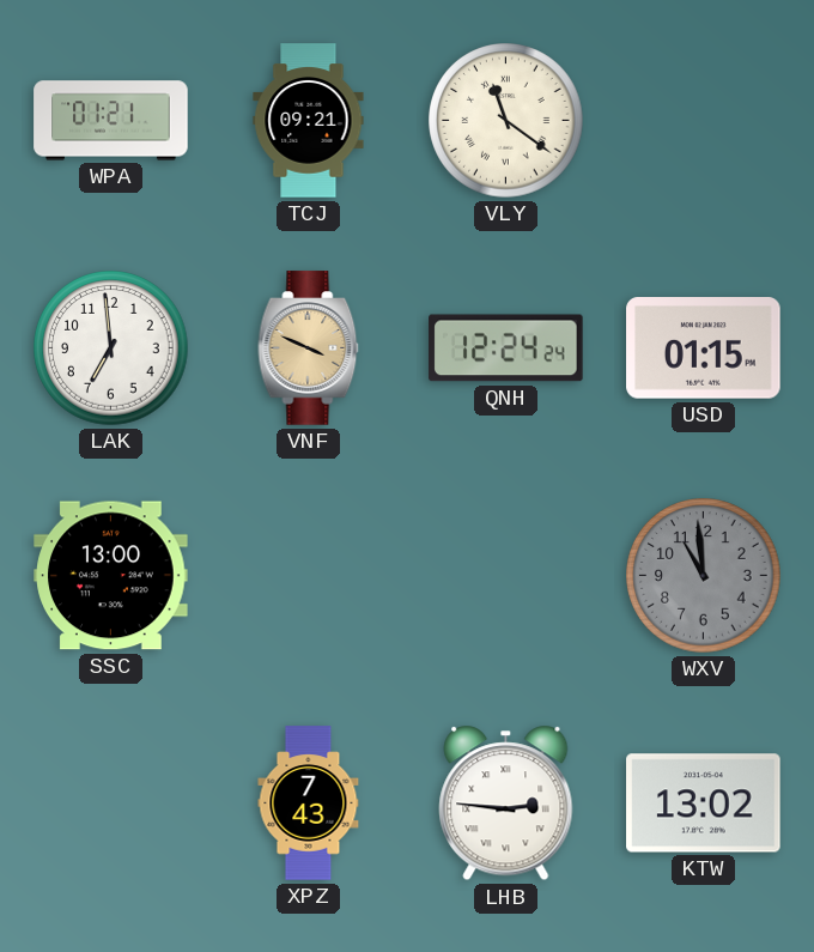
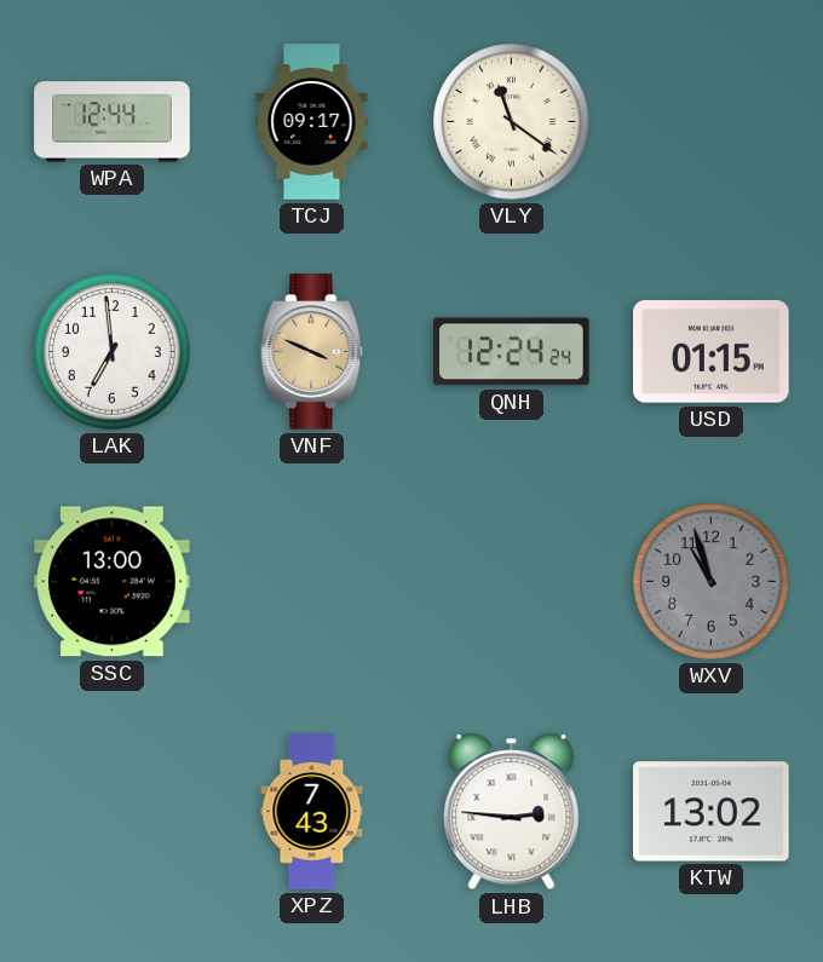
WPA: 01:21 -> 12:44 (113, 122)
TCJ: 09:21 -> 09:17 (312, 122)
WXV: 10:59 -> 10:57 (712, 582)
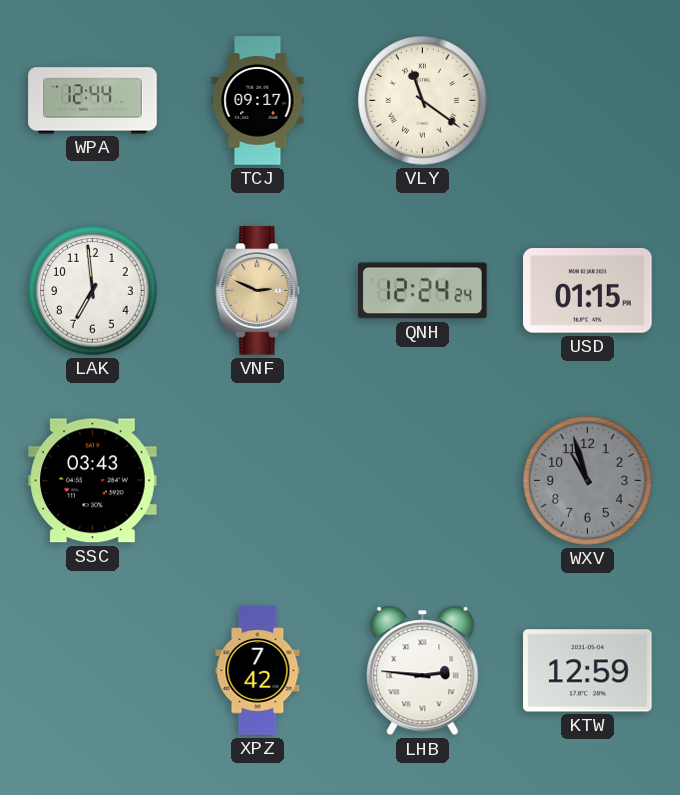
VNF: 3:49 -> 2:49 (258, 291)
SSC: 13:00 -> 03:43 (93, 481)
XPZ: 7:43 -> 7:42 (258, 671)
KTW: 13:02 -> 12:59 (588, 671)
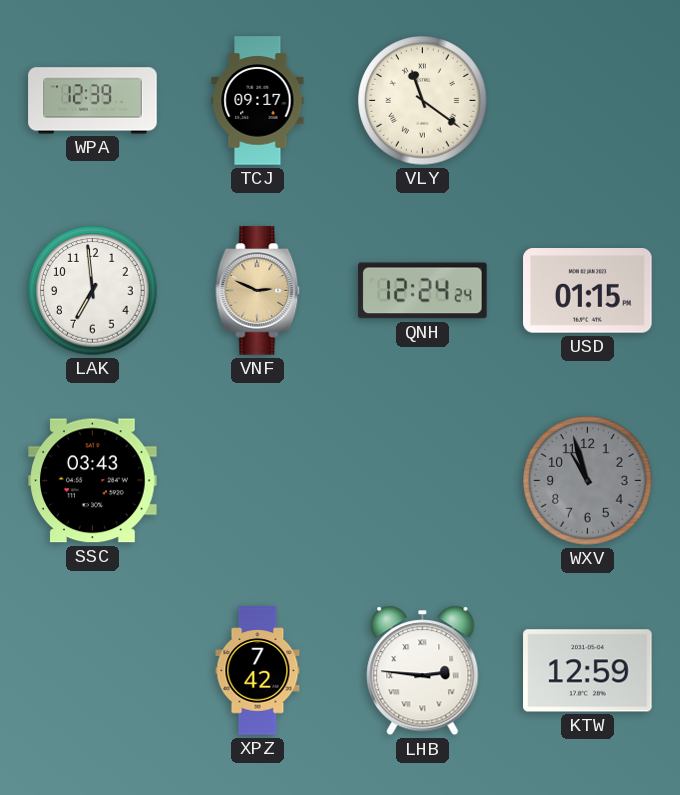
WPA: 12:44 -> 12:39 (93, 101)
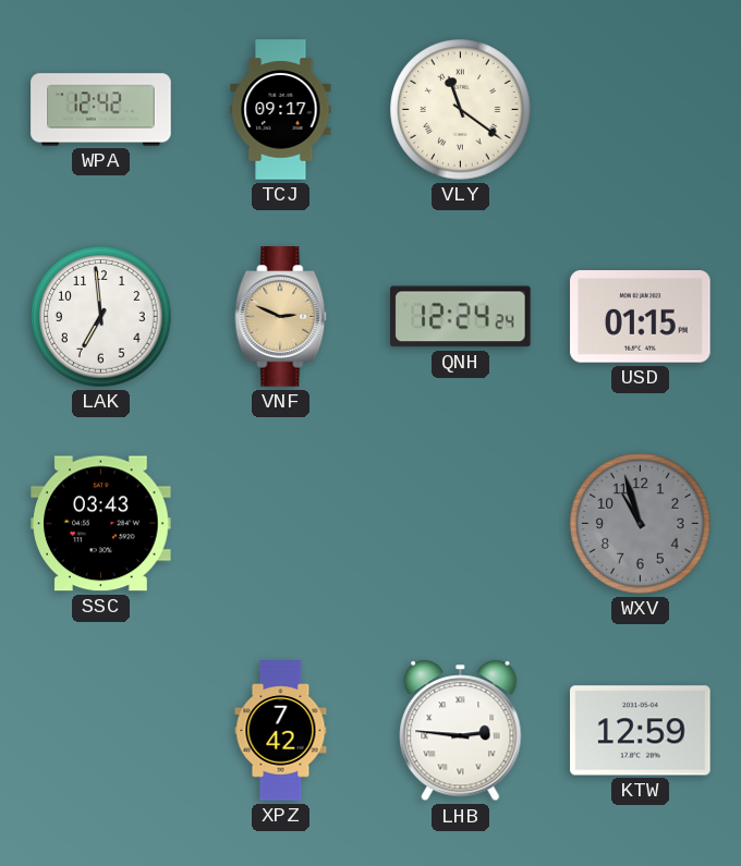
WPA: 12:39 -> 12:42 (101, 110)
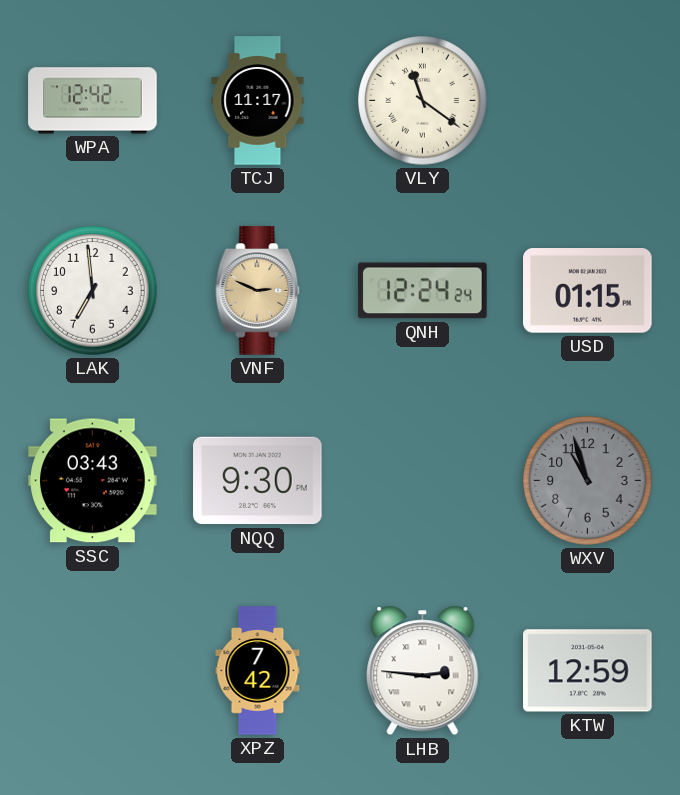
TCJ: 09:17 -> 11:17 (258, 101)
NQQ: none -> 9:30 (258, 481)
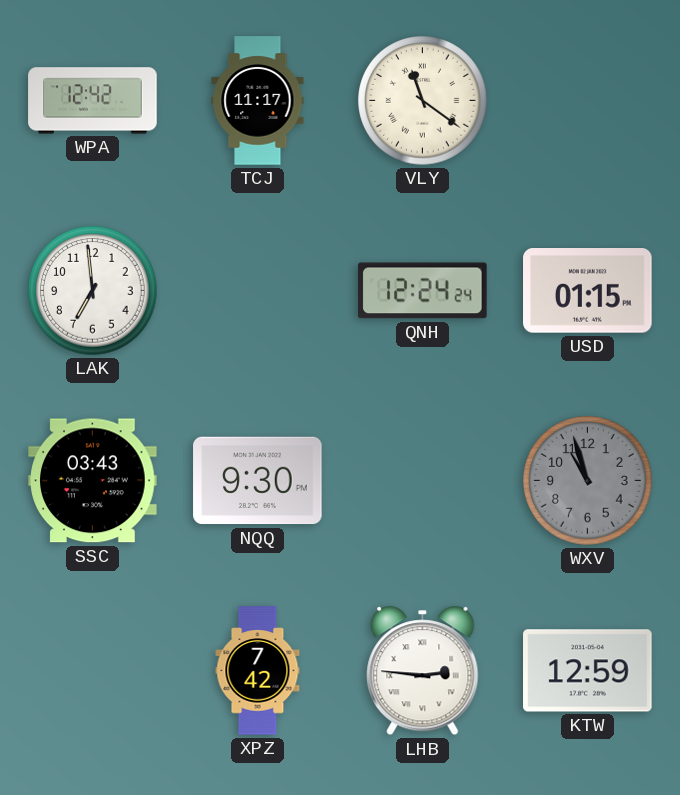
VNF: 2:49 -> none (258, 291)
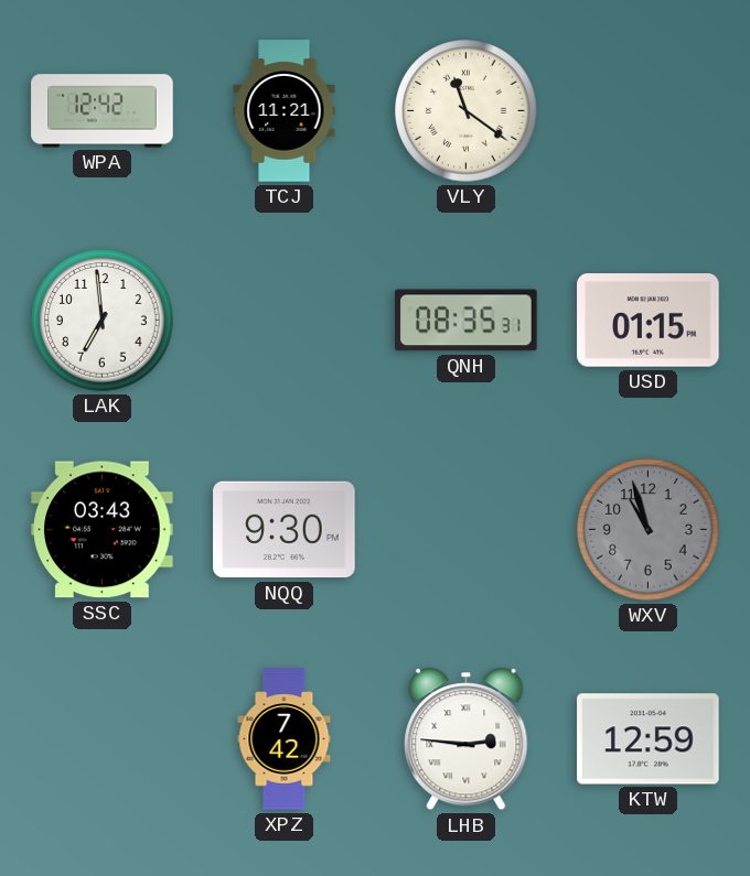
TCJ: 11:17 -> 11:21 (285, 111)
QNH: 12:24 -> 08:35 (467, 321)
